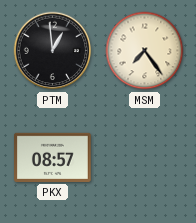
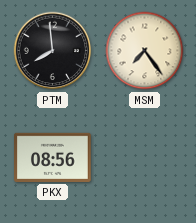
PTM: 12:59 -> 7:59 (53, 51)
PKX: 08:57 -> 08:56 (53, 157)
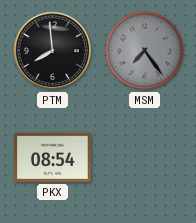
MSM dial: cream -> grey (145, 51)
PKX: 08:56 -> 08:54 (53, 157)
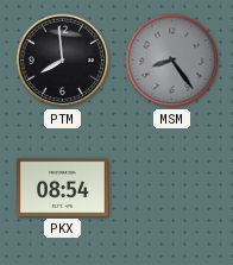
MSM: 7:24 -> 8:24 (172, 61)
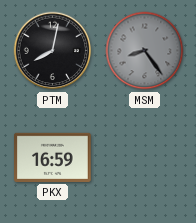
PTM: 7:59 -> 8:02 (53, 51)
PKX: 08:54 -> 16:59 (53, 157)
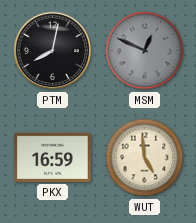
MSM: 8:24 -> 12:49 (145, 51)
WUT: none -> 4:59 (145, 158)
